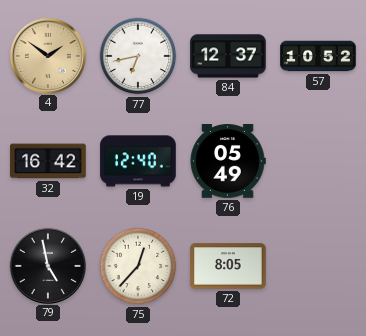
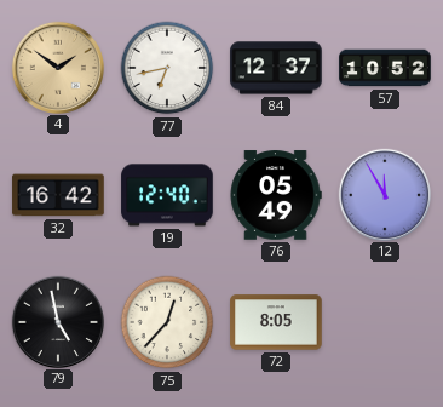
12: none -> 11:55 (384, 194)
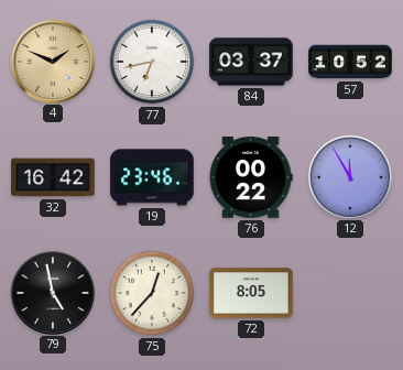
4: 1:51 -> 1:49 (52, 61)
84: 12:37 -> 03:37 (251, 62)
19: 12:40 -> 23:46 (152, 177)
76: 05:49 -> 00:22 (251, 177)
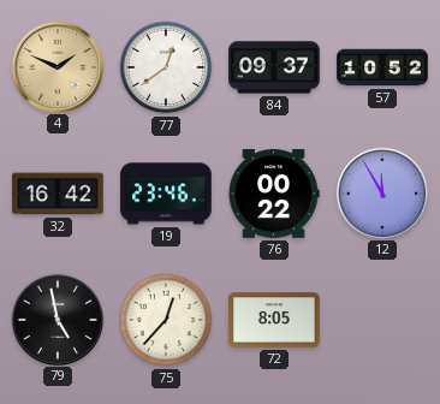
77: 6:43 -> 12:39 (166, 67)
84: 03:37 -> 09:37 (274, 67)
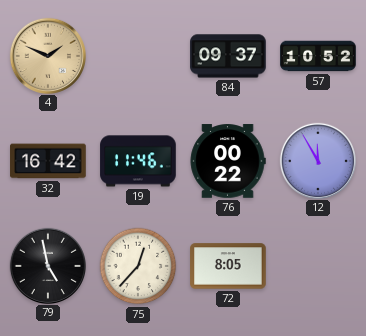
77: 12:39 -> none (166, 67)
19: 23:46 -> 11:46 (138, 161)
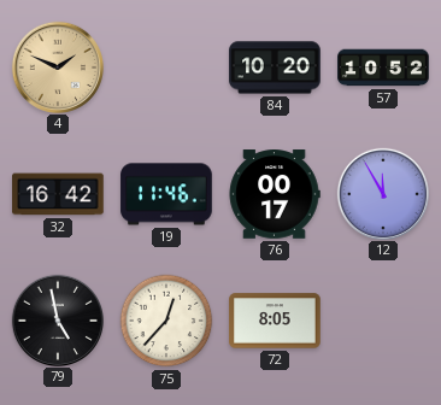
84: 09:37 -> 10:20 (275, 67)
76: 00:22 -> 00:17 (275, 194)
